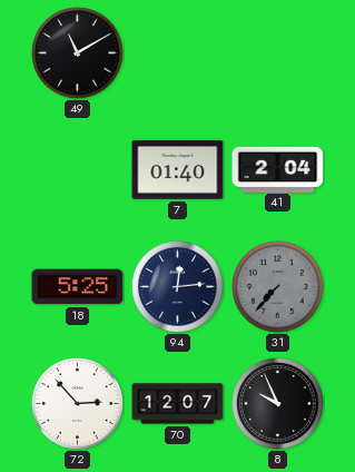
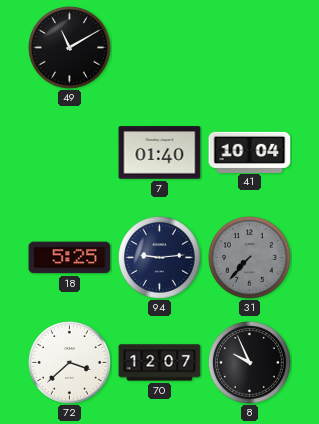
41: 2:04 -> 10:04 (250, 152)
94: 12:14 -> 9:14 (160, 258)
72: 2:53 -> 3:38 (70, 363)
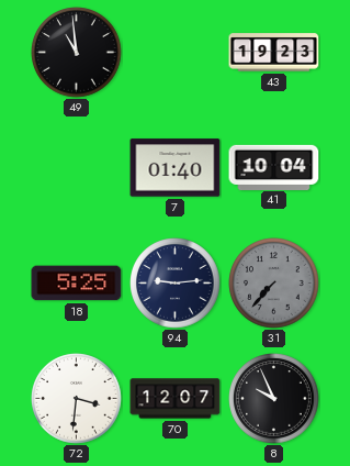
49: 11:10 -> 10:59 (77, 53)
43: none -> 19:23 (274, 53)
72: 3:38 -> 3:31 (77, 399)
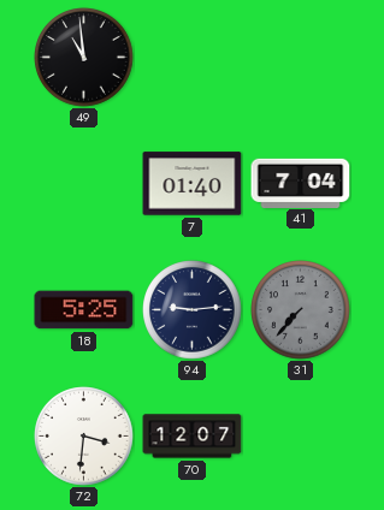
43: 19:23 -> none (274, 53)
41: 10:04 -> 7:04 (301, 183)
8: 9:56 -> none (274, 399)
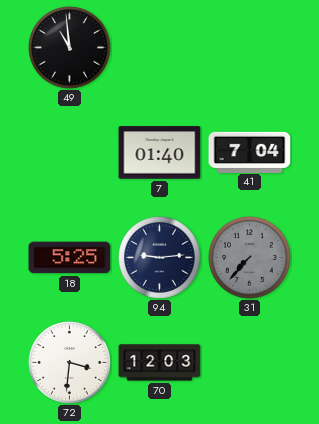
70: 12:07 -> 12:03 (160, 363)
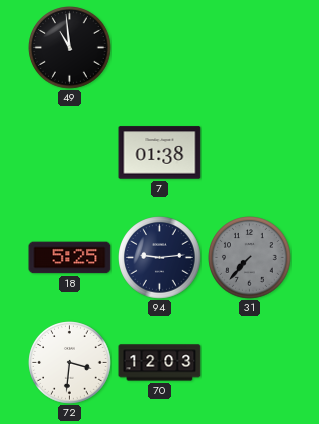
7: 01:40 -> 01:38 (160, 153)
41: 7:04 -> none (250, 152)
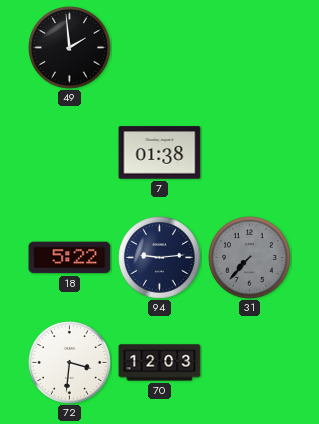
49: 10:59 -> 1:59 (70, 48)
18: 5:25 -> 5:22 (70, 258)
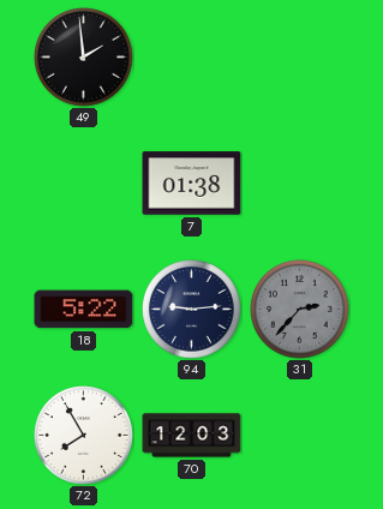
31: 7:37 -> 2:37 (300, 310)
72: 3:31 -> 7:55 (84, 436)
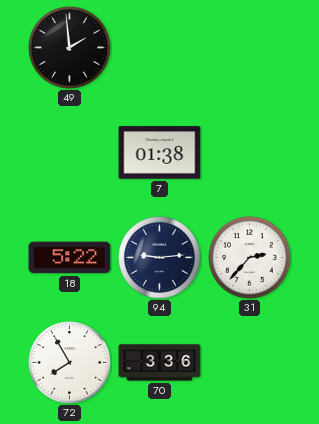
31 dial: grey -> white (250, 258)
70: 12:03 -> 3:36 (160, 363)
